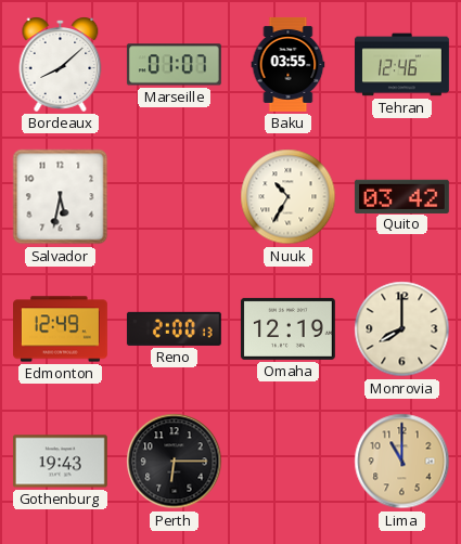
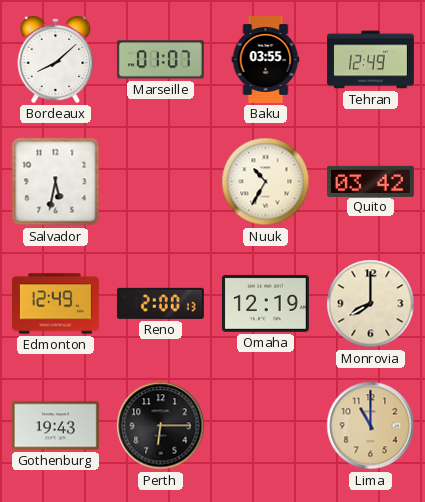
Tehran: 12:46 -> 12:49 (371, 60)
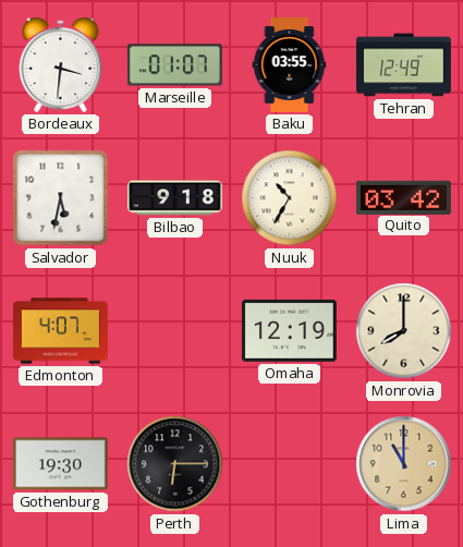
Bordeaux: 8:08 -> 3:31 (61, 64)
Bilbao: none -> 9:18 (174, 198)
Edmonton: 12:49 -> 4:07 (61, 331)
Reno: 2:00 -> none (160, 303)
Gothenburg: 19:43 -> 19:30 (60, 464)
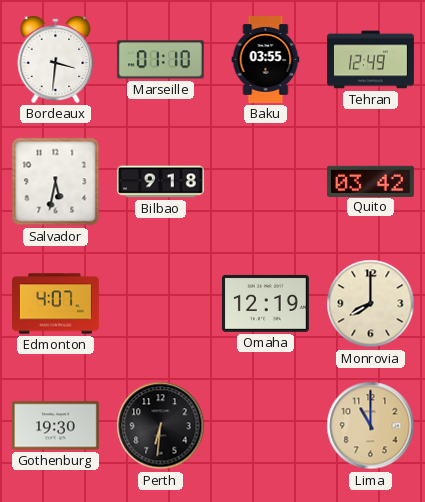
Marseille: 01:07 -> 01:10 (160, 60)
Nuuk: 10:35 -> none (290, 198)
Perth: 6:15 -> 6:31 (161, 426)
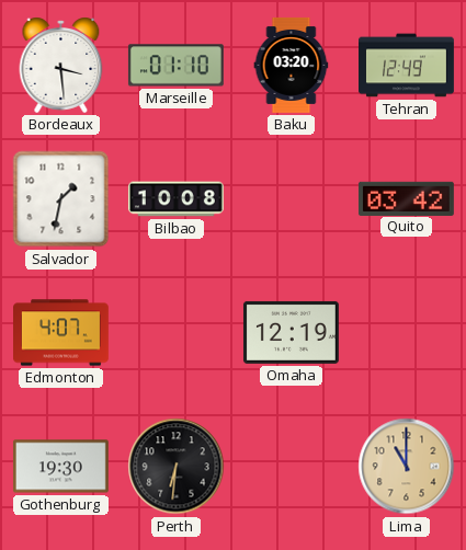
Bordeaux: 3:31 -> 3:29 (61, 65)
Baku: 03:55 -> 03:20 (292, 66)
Salvador: 5:32 -> 1:32 (61, 199)
Bilbao: 9:18 -> 10:08 (175, 199)
Monrovia: 8:00 -> none (371, 304)
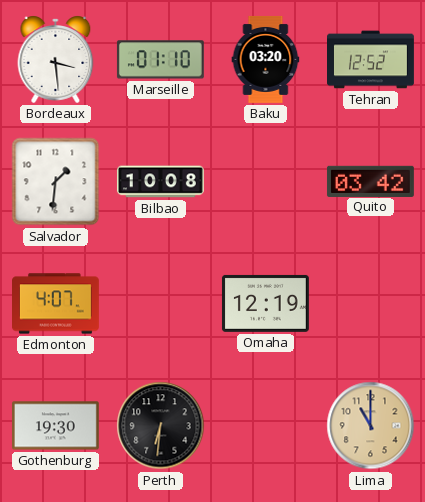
Tehran: 12:49 -> 12:52 (371, 60)
Salvador: 1:32 -> 1:31 (56, 182)
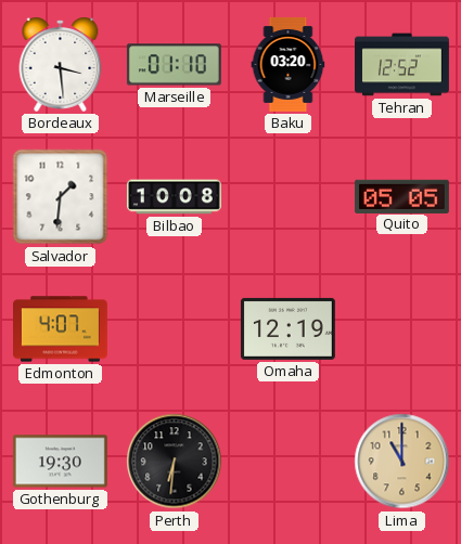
Quito: 03:42 -> 05:05 (401, 196)
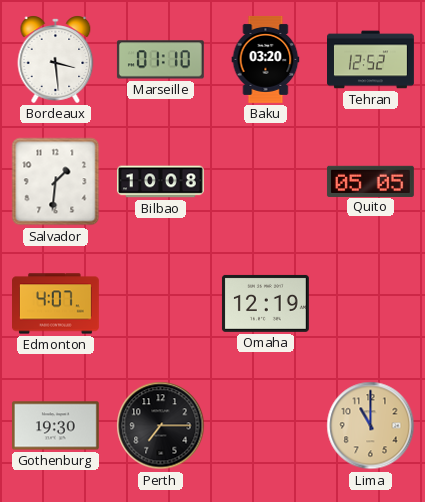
Perth: 6:31 -> 7:15 (161, 426)
